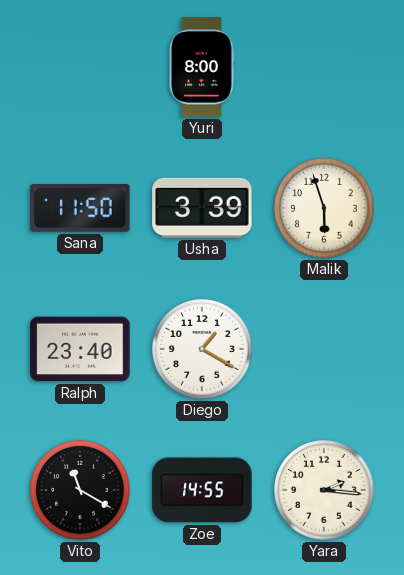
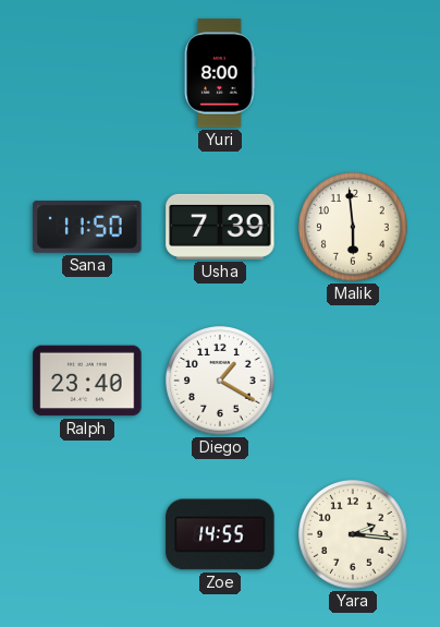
Usha: 3:39 -> 7:39 (220, 227)
Malik: 5:57 -> 5:59 (353, 227)
Vito: 11:20 -> none (80, 490)
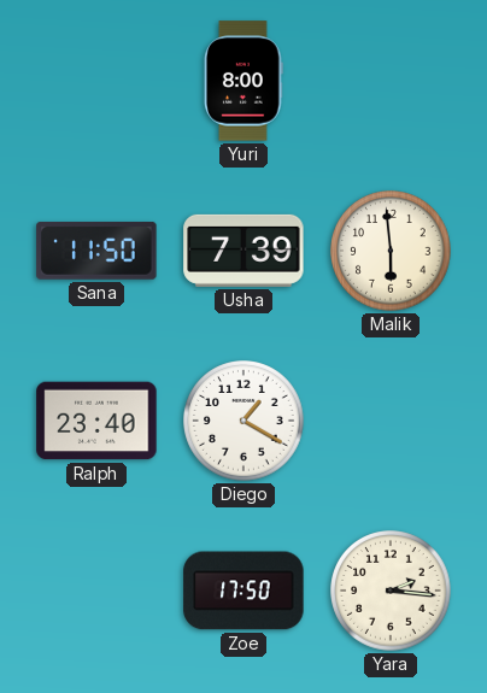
Zoe: 14:55 -> 17:50 (243, 591)
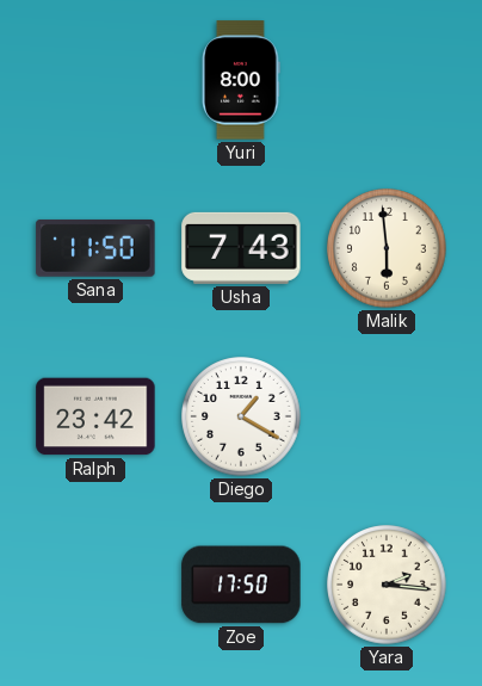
Usha: 7:39 -> 7:43 (241, 248)
Ralph: 23:40 -> 23:42 (95, 416)
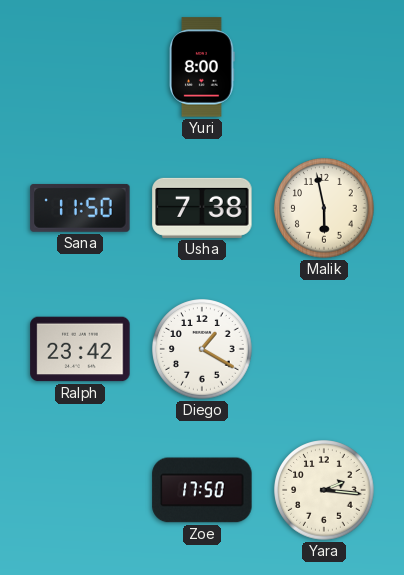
Usha: 7:43 -> 7:38 (202, 208)
Malik: 5:59 -> 5:58 (324, 208)
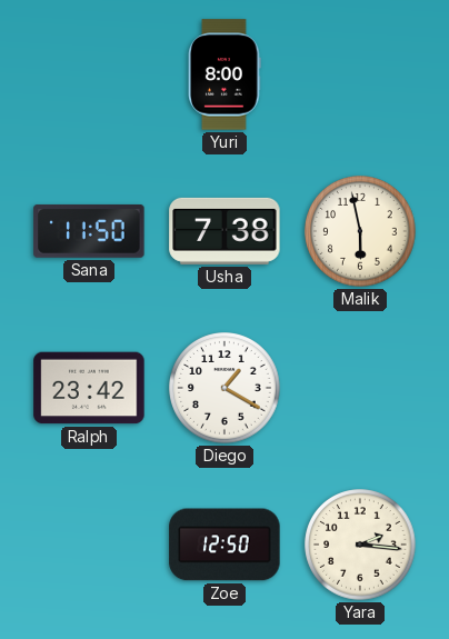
Zoe: 17:50 -> 12:50 (225, 545)
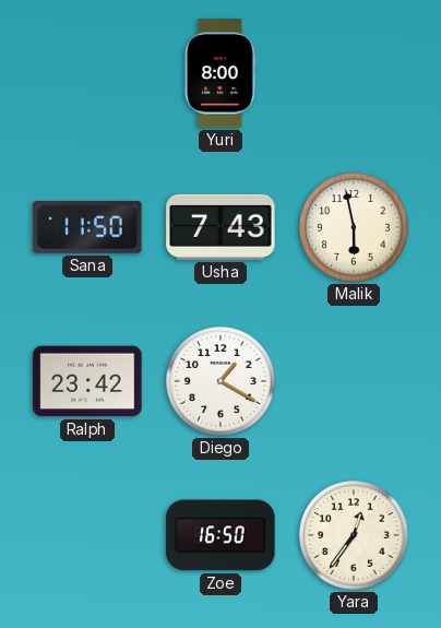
Usha: 7:38 -> 7:43 (221, 227)
Zoe: 12:50 -> 16:50 (221, 535)
Yara: 2:16 -> 12:36 (354, 535)
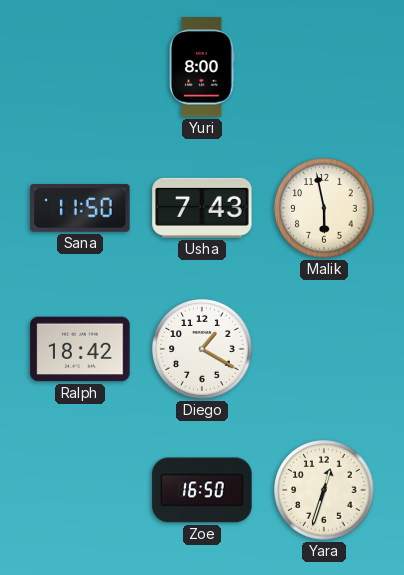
Ralph: 23:42 -> 18:42 (80, 349)
Yara: 12:36 -> 12:33 (324, 490)
